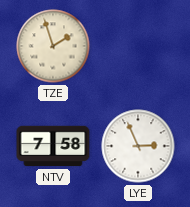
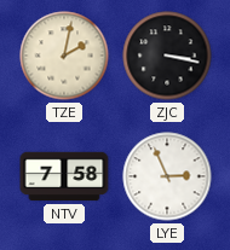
TZE: 1:57 -> 2:02 (64, 56)
ZJC: none -> 3:17 (167, 56)
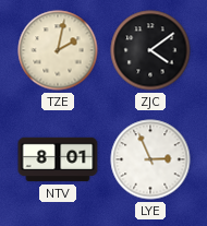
ZJC: 3:17 -> 4:09 (150, 50)
NTV: 7:58 -> 8:01 (58, 159)
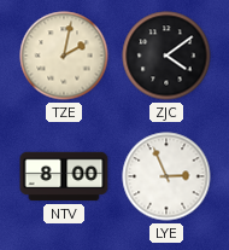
NTV: 8:01 -> 8:00 (64, 176)
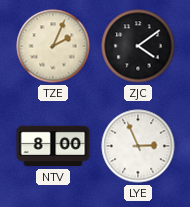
TZE: 2:02 -> 2:04 (53, 46)
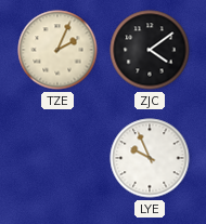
NTV: 8:00 -> none (53, 146)
LYE: 2:56 -> 9:56 (150, 158)
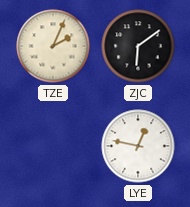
ZJC: 4:09 -> 6:09 (138, 46)
LYE: 9:56 -> 12:47 (138, 146)
